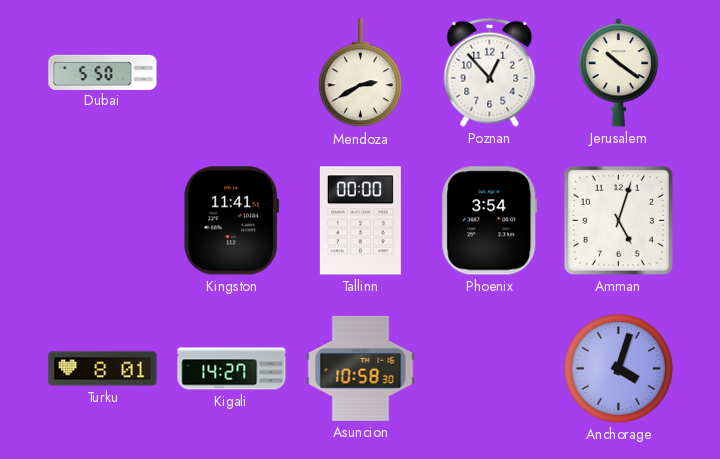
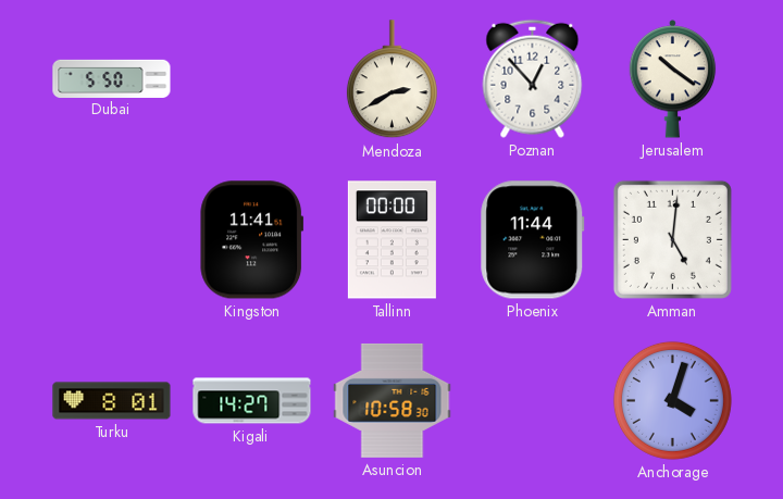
Phoenix: 3:54 -> 11:44 (533, 240)
Amman: 5:03 -> 5:01 (672, 239)
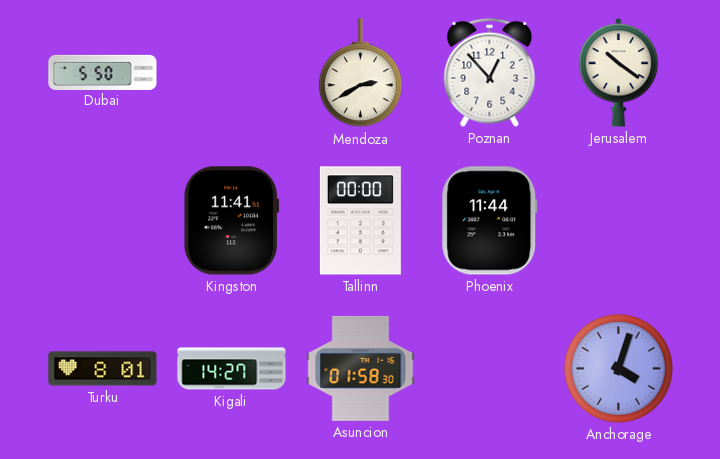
Amman: 5:01 -> none (672, 239)
Asuncion: 10:58 -> 01:58 (361, 368)
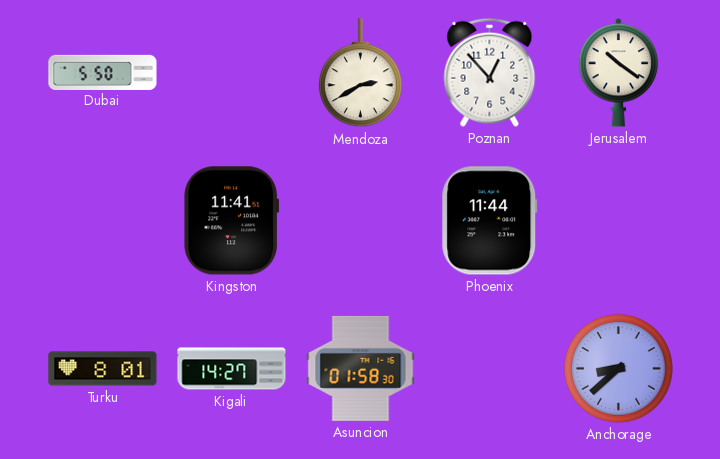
Tallinn: 00:00 -> none (360, 221)
Anchorage: 4:03 -> 8:38 (618, 368)
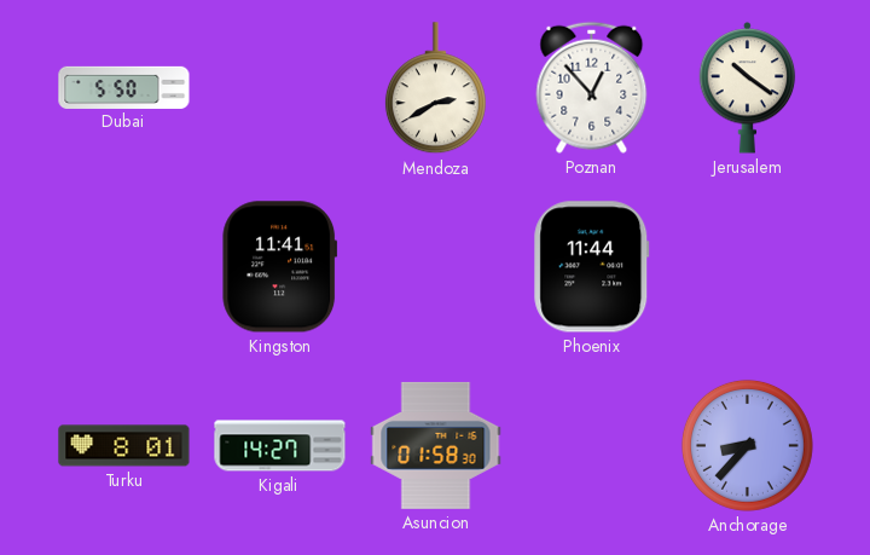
Anchorage: 8:38 -> 8:37 (747, 445)
